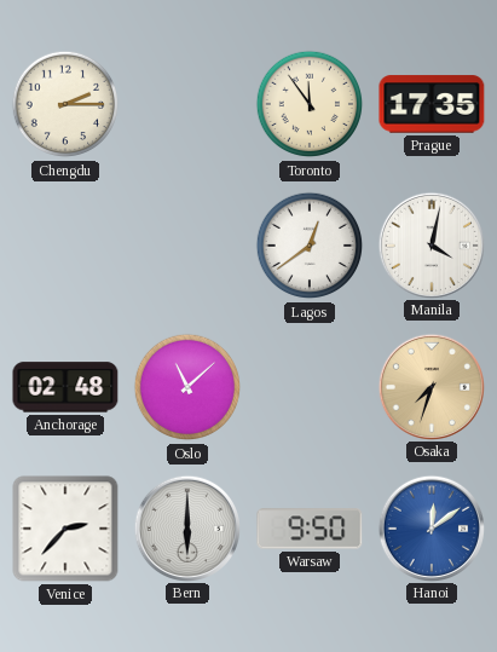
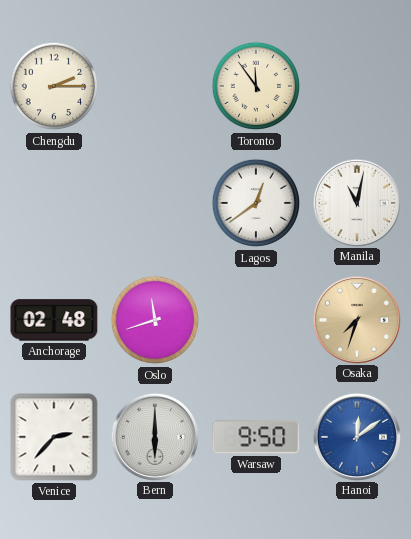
Prague: 17:35 -> none (432, 104)
Manila: 4:02 -> 11:02 (356, 202)
Oslo: 11:08 -> 11:42 (155, 320)
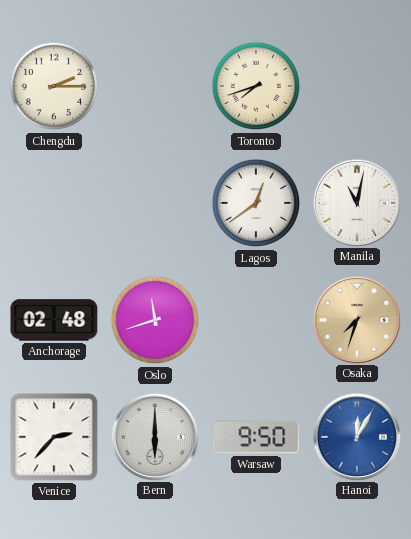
Toronto: 11:54 -> 7:42 (256, 86)
Hanoi: 12:09 -> 12:05 (356, 436)
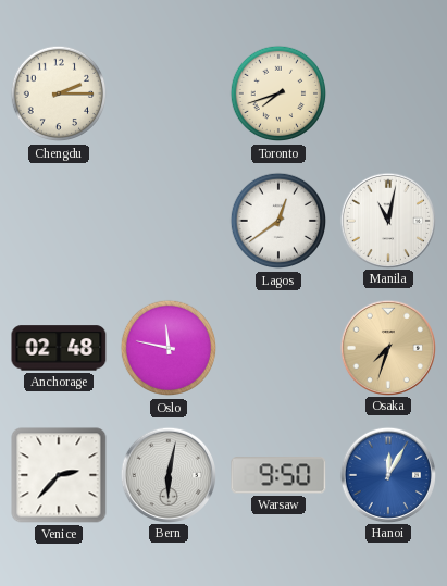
Oslo: 11:42 -> 11:47 (169, 348)
Bern: 6:00 -> 6:02 (167, 474)
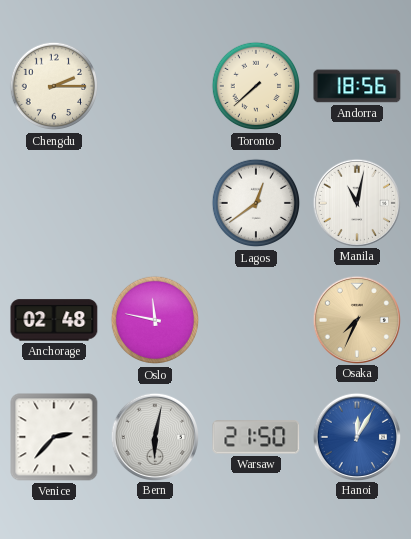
Toronto: 7:42 -> 7:38 (256, 86)
Andorra: none -> 18:56 (357, 86)
Osaka: 7:33 -> 7:34 (356, 319)
Warsaw: 9:50 -> 21:50 (256, 437)
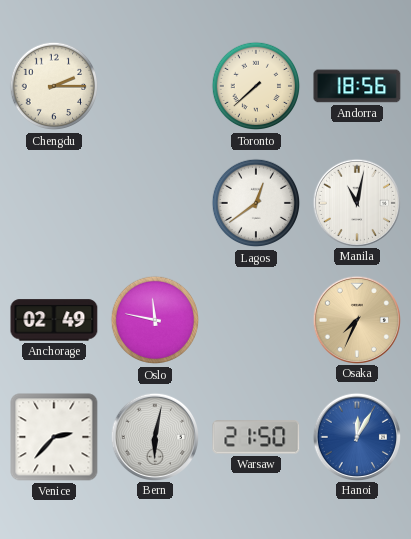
Anchorage: 02:48 -> 02:49 (54, 320)
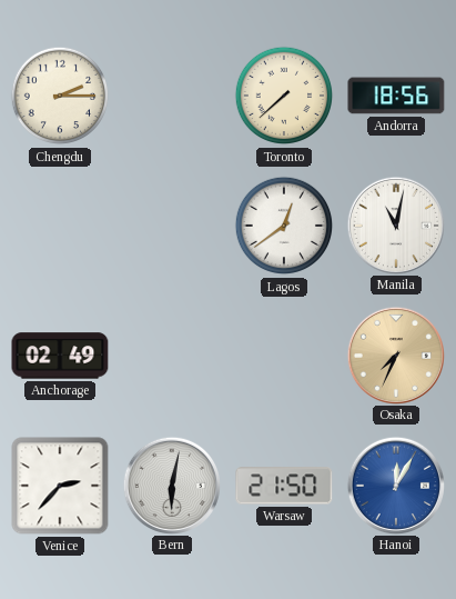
Oslo: 11:47 -> none (155, 320)
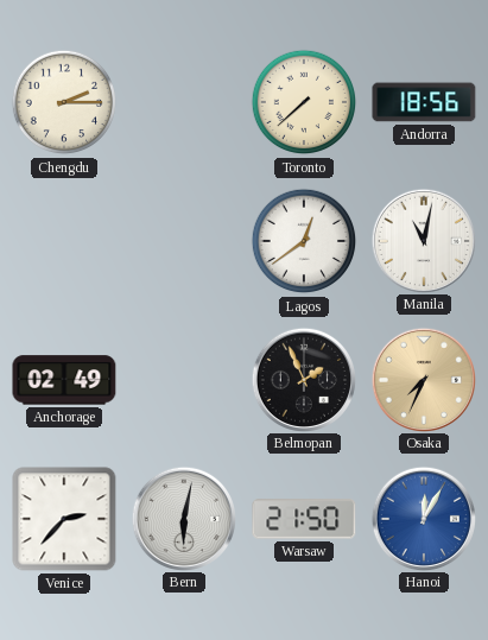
Belmopan: none -> 1:56 (303, 379)
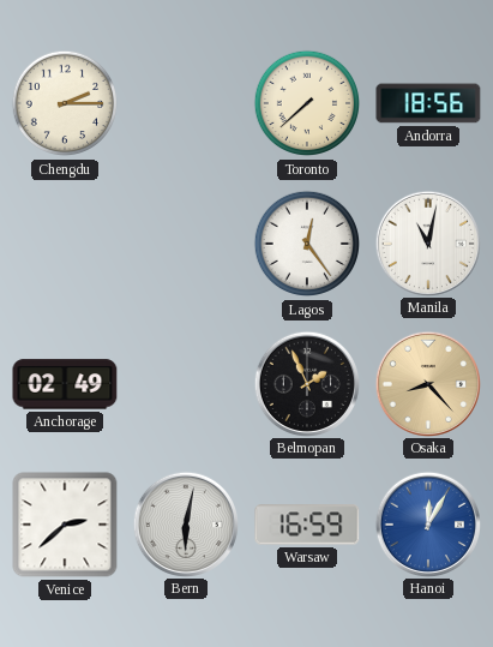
Lagos: 12:39 -> 12:24 (307, 244)
Osaka: 7:34 -> 8:23 (427, 383)
Venice: 2:37 -> 2:38 (65, 525)
Warsaw: 21:50 -> 16:59 (307, 525)
